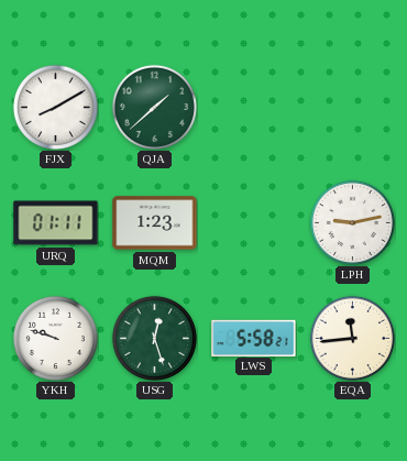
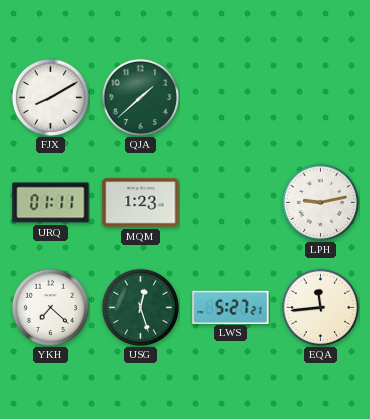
YKH: 9:48 -> 7:22 (50, 307)
LWS: 5:58 -> 5:27 (231, 307)
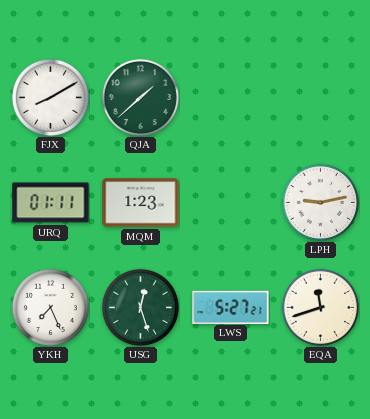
YKH: 7:22 -> 7:26 (50, 307)
EQA: 11:44 -> 11:42 (320, 307)
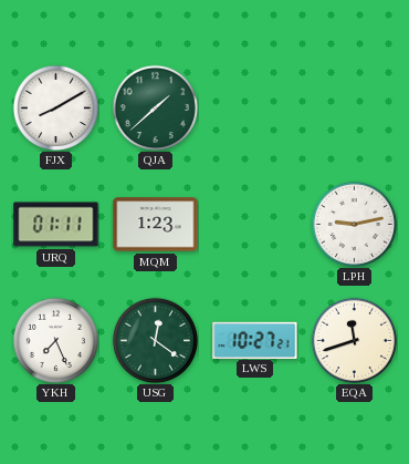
USG: 12:27 -> 12:21 (155, 340)
LWS: 5:27 -> 10:27 (255, 340)
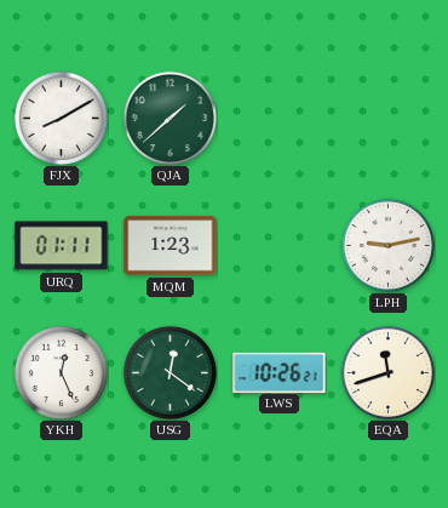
YKH: 7:26 -> 12:26 (61, 372)
LWS: 10:27 -> 10:26 (280, 372)
